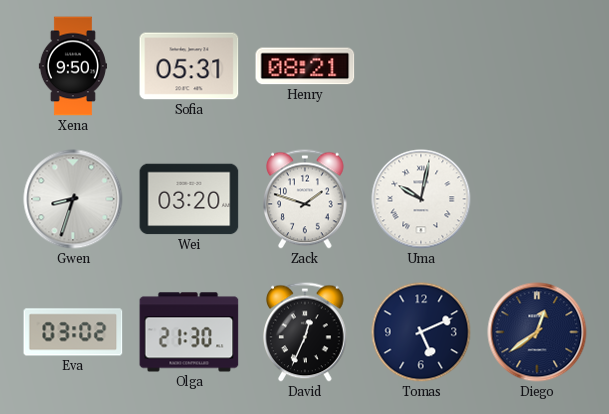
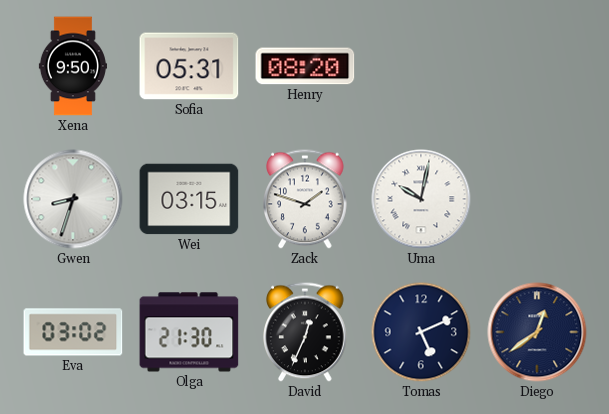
Henry: 08:21 -> 08:20 (305, 66)
Wei: 03:20 -> 03:15 (189, 199)
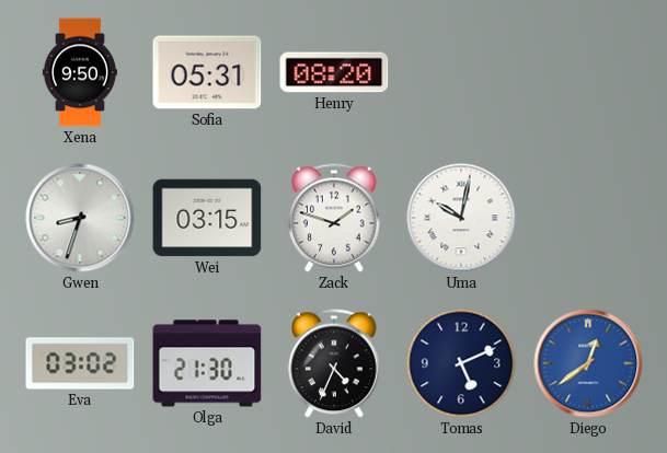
David: 12:34 -> 4:34 (335, 363)
Diego dial: navy -> blue (588, 363)
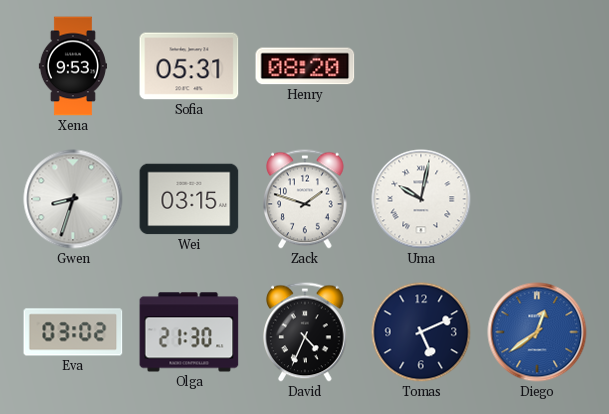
Xena: 9:50 -> 9:53 (73, 66)
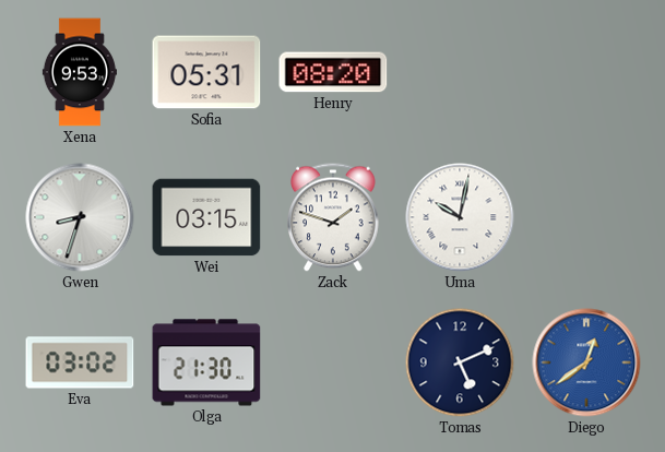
David: 4:34 -> none (306, 332)
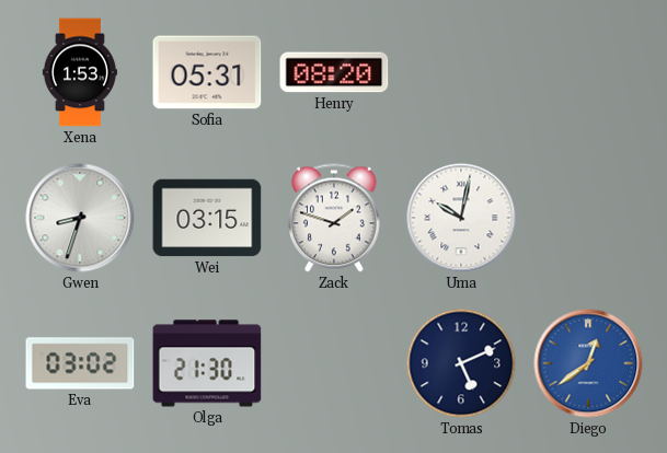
Xena: 9:53 -> 1:53 (80, 72)
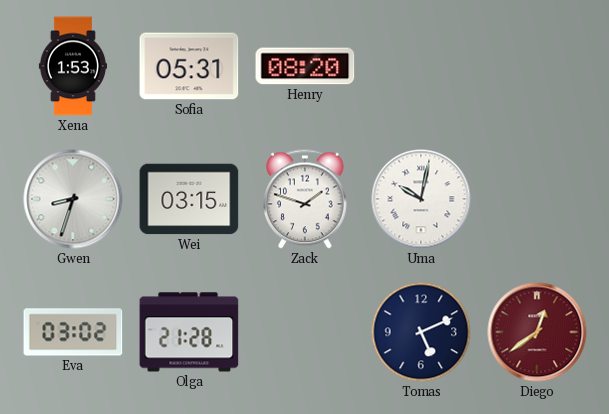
Olga: 21:30 -> 21:28 (189, 332)
Diego dial: blue -> burgundy (537, 332)
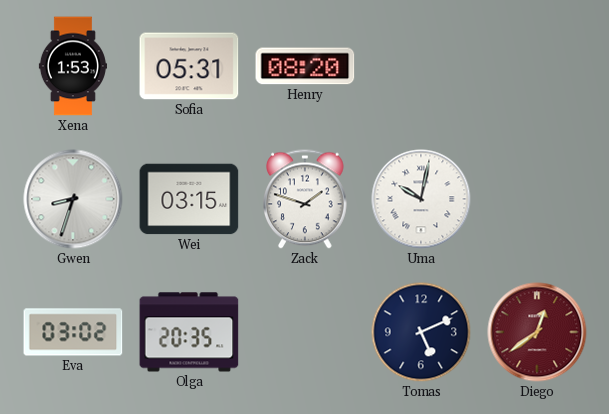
Olga: 21:28 -> 20:35 (189, 332)
